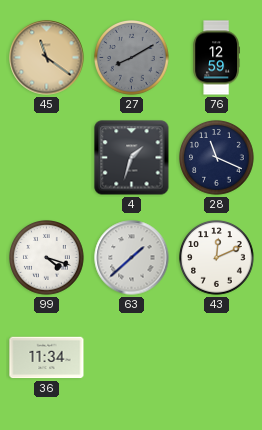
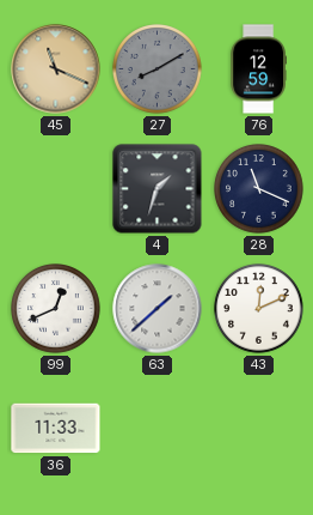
45: 11:21 -> 11:19 (56, 69)
99: 4:18 -> 12:41 (56, 309)
36: 11:34 -> 11:33 (56, 429)
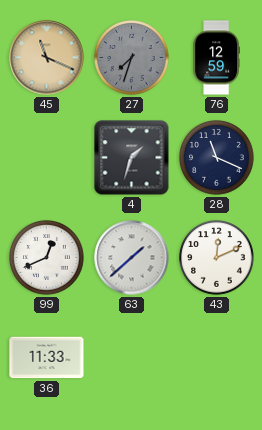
27: 8:10 -> 7:33 (132, 58)
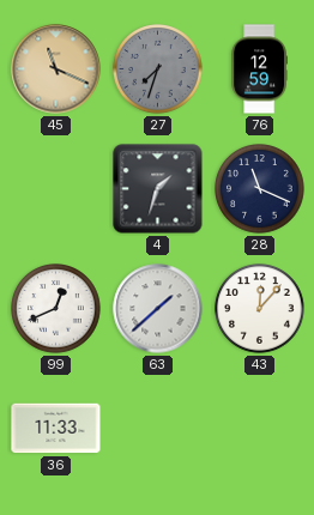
43: 12:11 -> 12:07 (260, 309)
